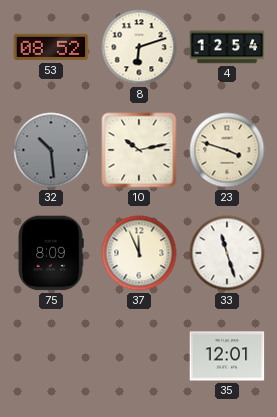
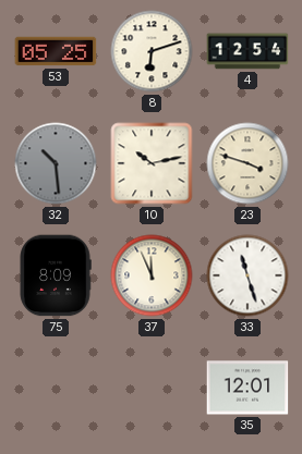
53: 08:52 -> 05:25 (56, 51)
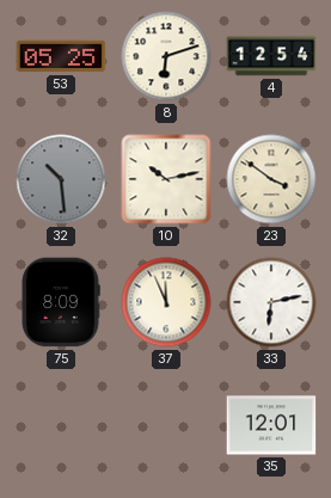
23: 3:48 -> 3:51 (271, 179)
33: 11:27 -> 6:13 (271, 302)
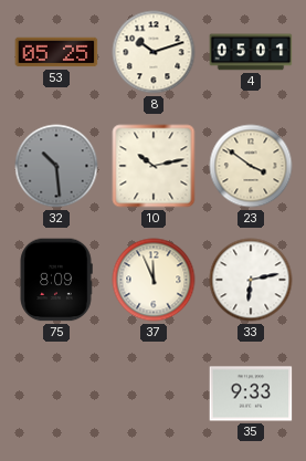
8: 6:12 -> 10:12 (154, 52)
4: 12:54 -> 05:01 (251, 52)
35: 12:01 -> 9:33 (251, 394)
